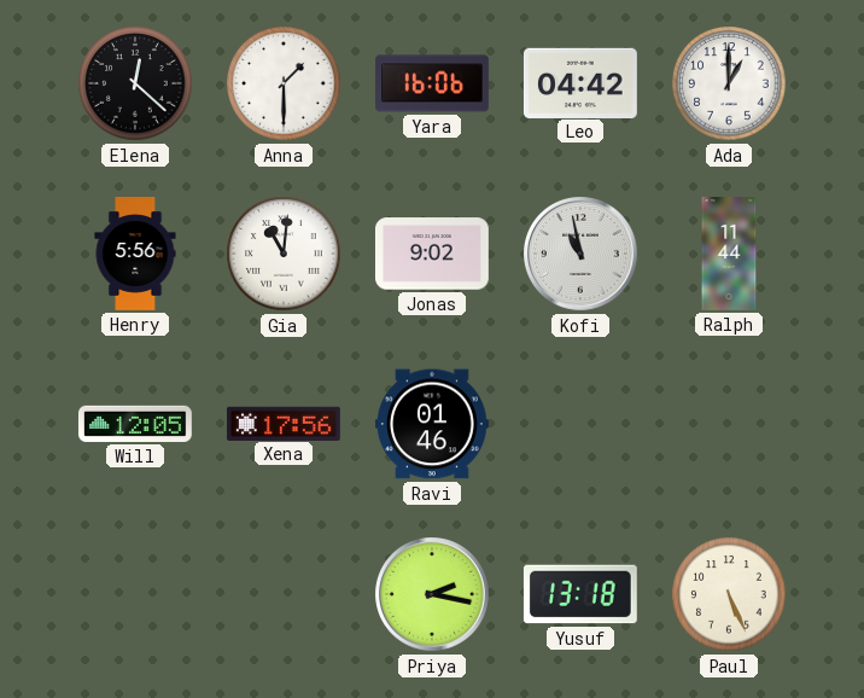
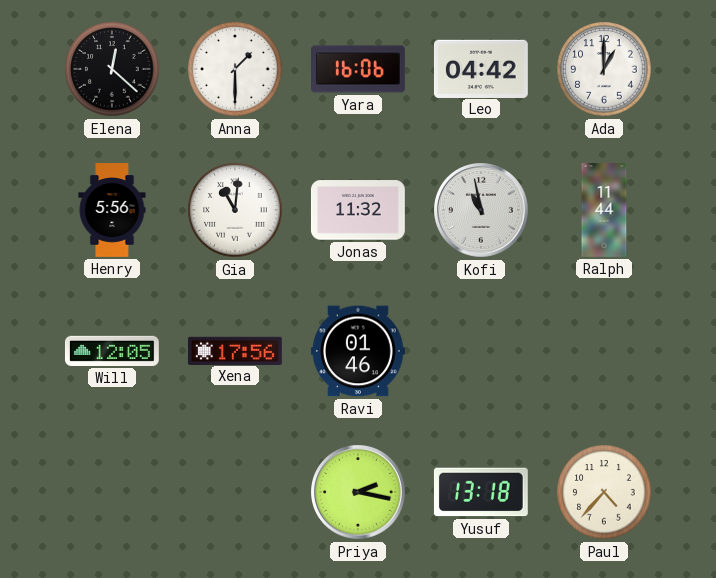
Jonas: 9:02 -> 11:32 (358, 210)
Paul: 5:26 -> 4:37 (604, 492)
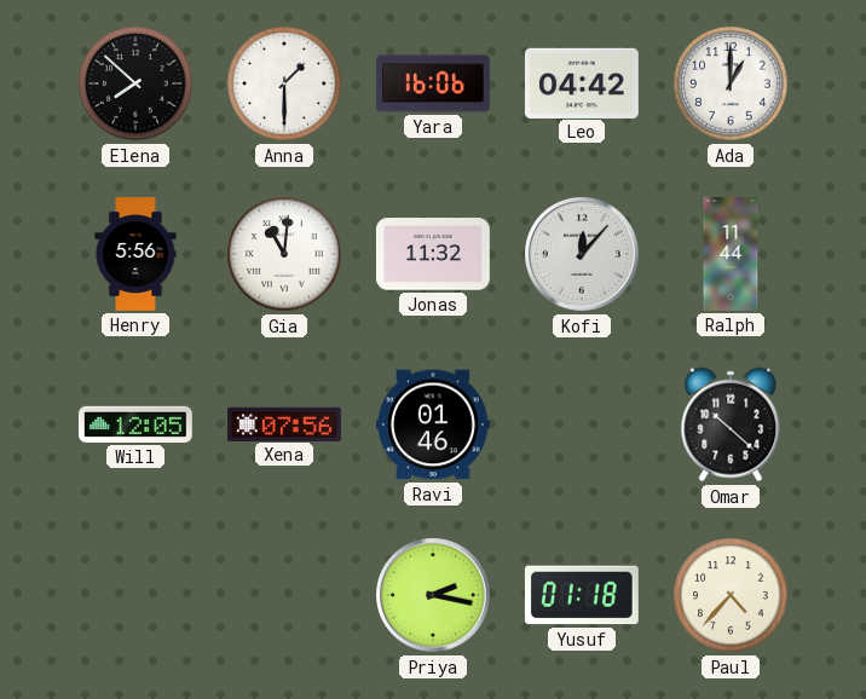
Elena: 12:22 -> 7:52 (135, 83)
Kofi: 10:58 -> 12:07 (583, 255)
Xena: 17:56 -> 07:56 (284, 423)
Omar: none -> 10:22 (731, 424)
Yusuf: 13:18 -> 01:18 (582, 595)
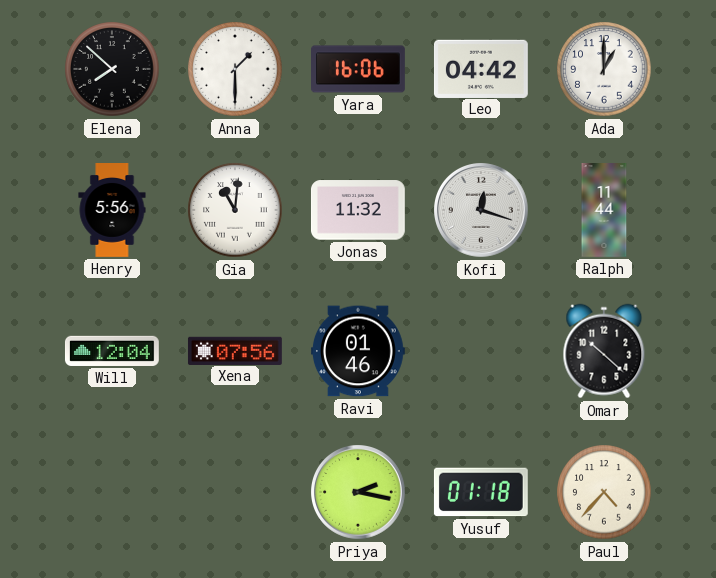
Kofi: 12:07 -> 12:18 (482, 211)
Will: 12:05 -> 12:04 (112, 351)
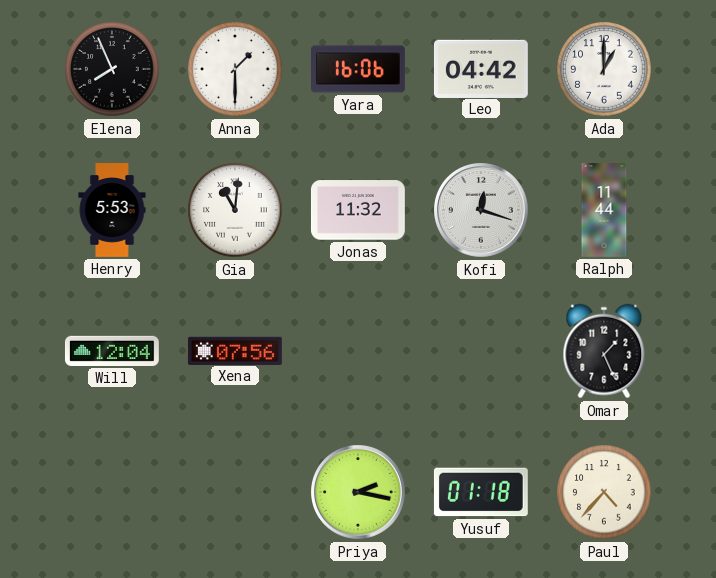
Elena: 7:52 -> 7:56 (112, 69)
Henry: 5:56 -> 5:53 (112, 211)
Ravi: 01:46 -> none (358, 351)
Omar: 10:22 -> 1:26 (604, 351)
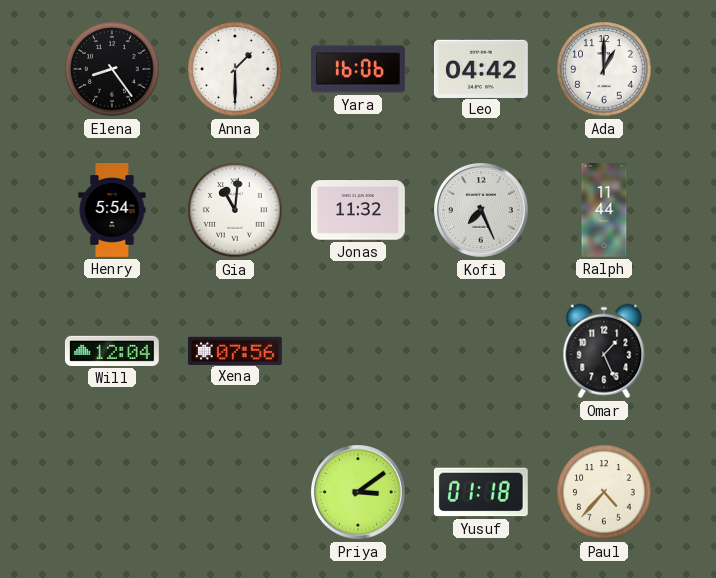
Elena: 7:56 -> 8:24 (112, 69)
Henry: 5:53 -> 5:54 (112, 211)
Kofi: 12:18 -> 7:26 (482, 211)
Priya: 2:17 -> 3:09 (359, 493)
